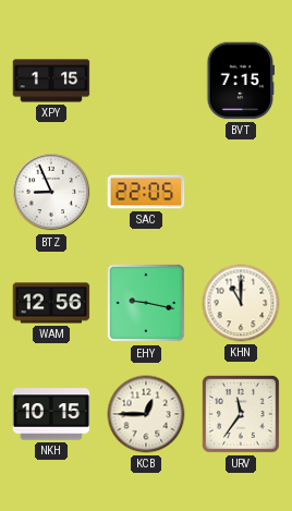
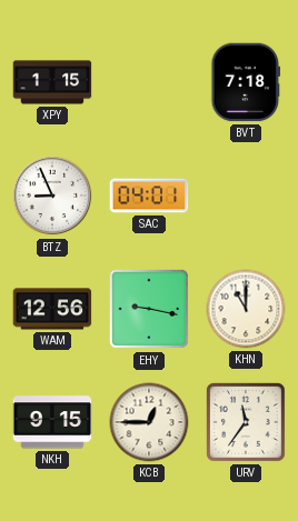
BVT: 7:15 -> 7:18 (246, 82)
SAC: 22:05 -> 04:01 (149, 196)
NKH: 10:15 -> 9:15 (52, 422)
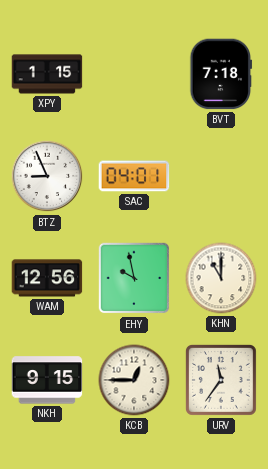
EHY: 9:17 -> 9:58 (134, 278)
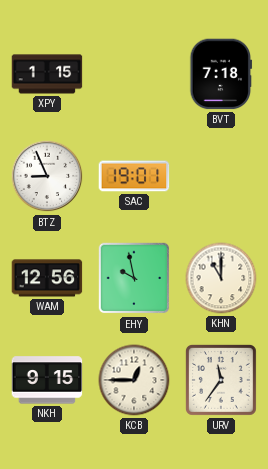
SAC: 04:01 -> 19:01 (134, 176)
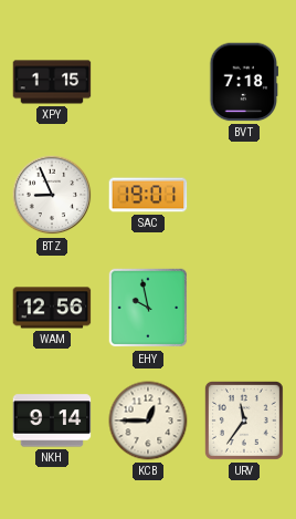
KHN: 11:00 -> none (221, 278)
NKH: 9:15 -> 9:14 (52, 421)
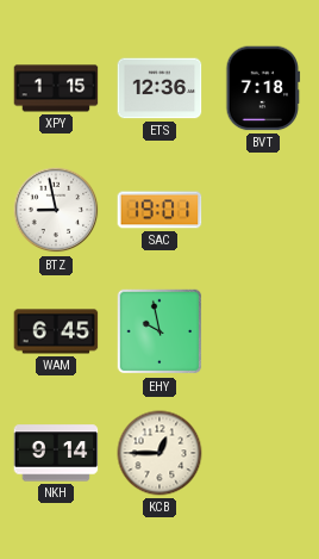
ETS: none -> 12:36 (159, 88)
BTZ: 8:56 -> 8:58 (56, 210)
WAM: 12:56 -> 6:45 (56, 331)
URV: 11:36 -> none (244, 421)
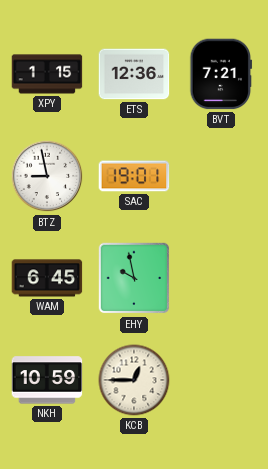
BVT: 7:18 -> 7:21 (221, 74)
NKH: 9:14 -> 10:59 (47, 380)
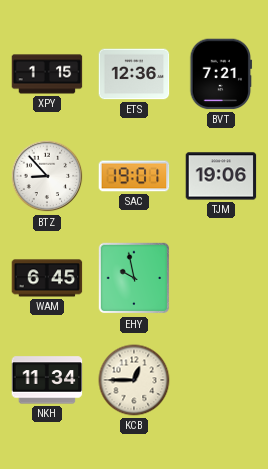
BTZ: 8:58 -> 8:53 (47, 176)
TJM: none -> 19:06 (221, 176)
NKH: 10:59 -> 11:34 (47, 380)
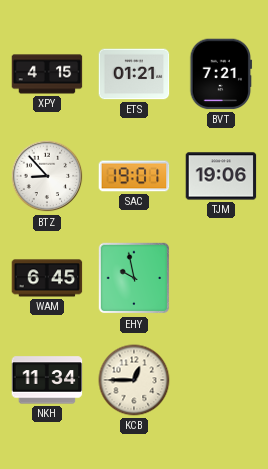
XPY: 1:15 -> 4:15 (47, 74)
ETS: 12:36 -> 01:21 (134, 74)
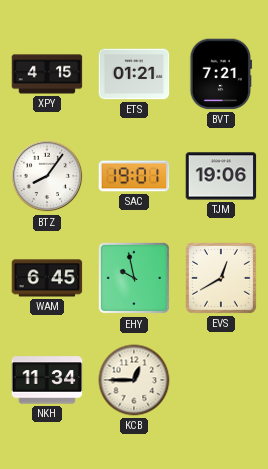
BTZ: 8:53 -> 8:06 (47, 176)
EVS: none -> 12:40 (221, 278)
